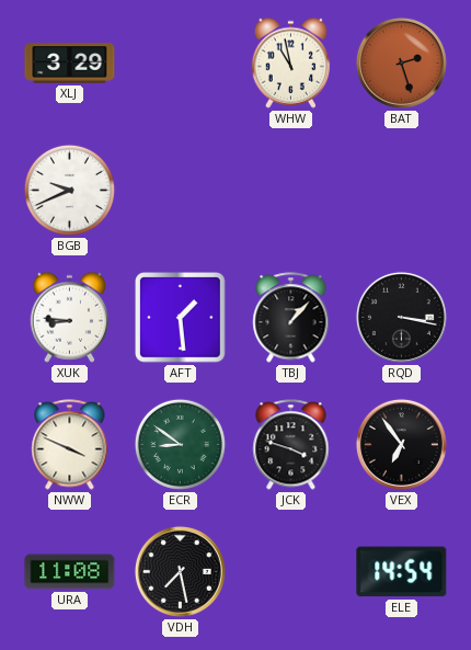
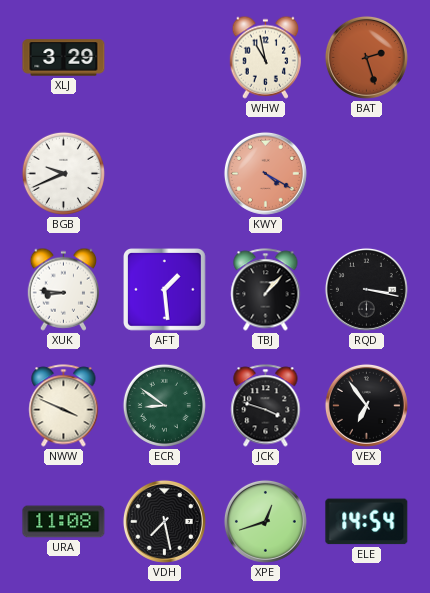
KWY: none -> 4:20 (265, 173)
XPE: none -> 12:42 (265, 521)
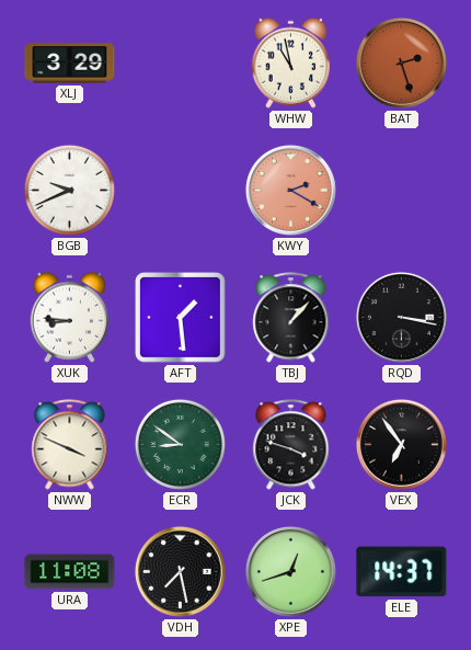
KWY: 4:20 -> 2:20 (290, 190)
ELE: 14:54 -> 14:37 (402, 572)
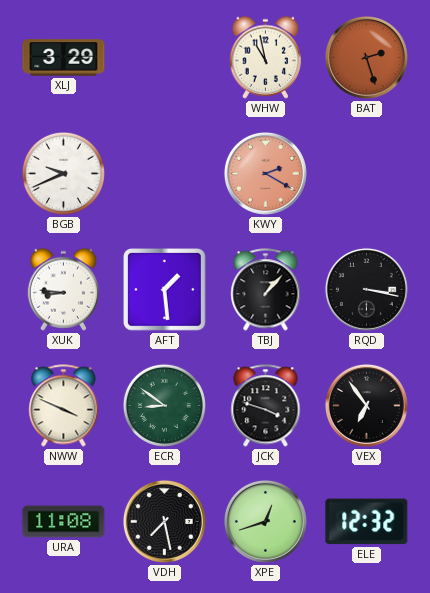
ELE: 14:37 -> 12:32 (367, 522)
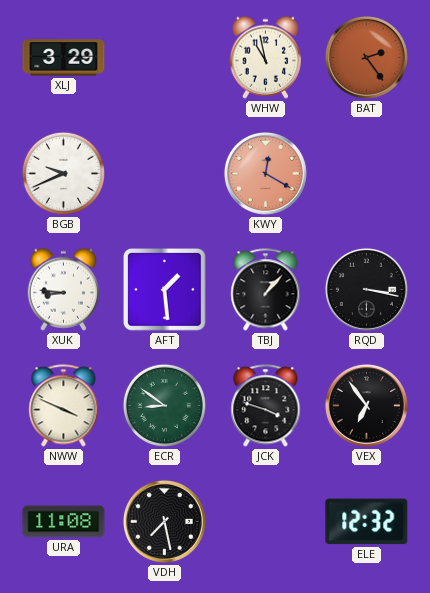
BAT: 2:27 -> 2:24 (366, 57)
KWY: 2:20 -> 12:20 (265, 173)
XPE: 12:42 -> none (265, 521)
